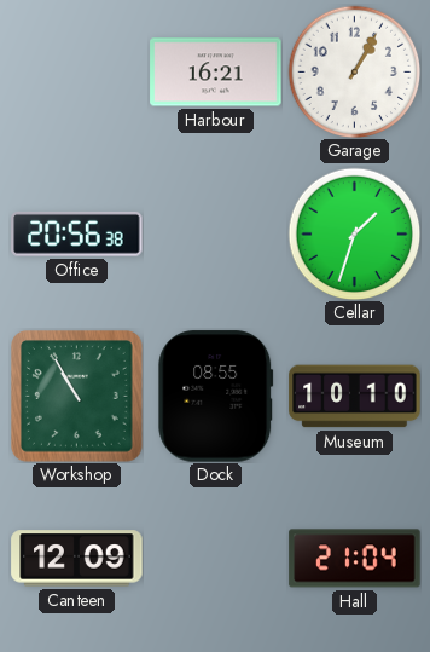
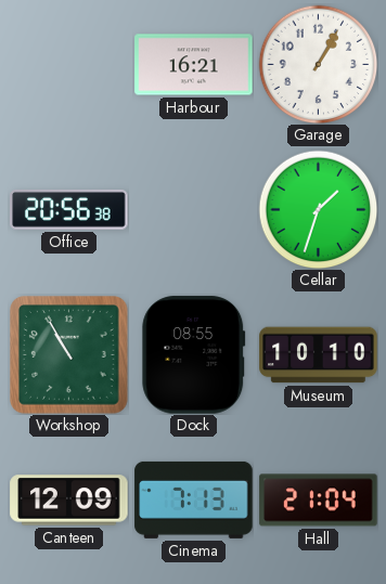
Cinema: none -> 7:13 (194, 499)
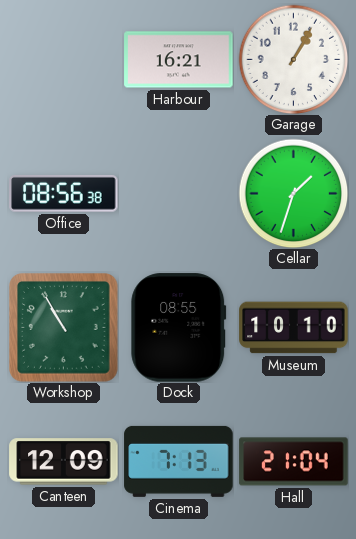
Office: 20:56 -> 08:56 (64, 193)
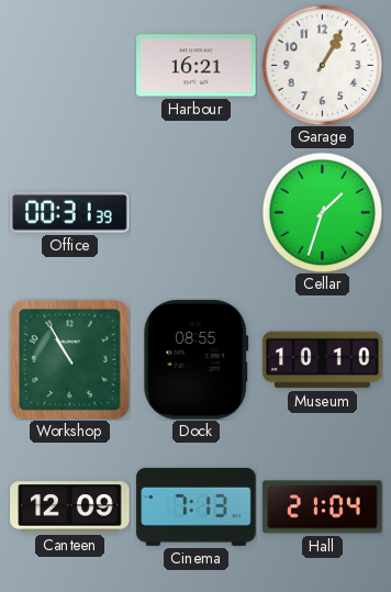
Office: 08:56 -> 00:31 (70, 212)
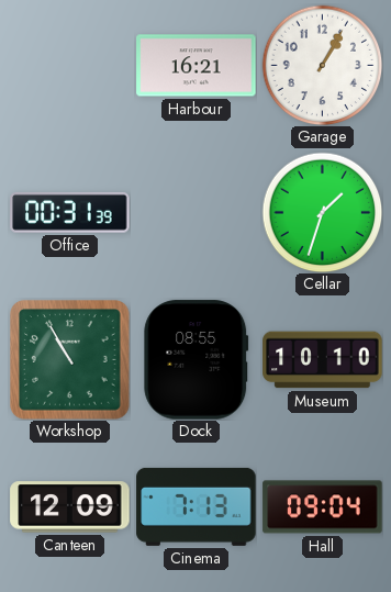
Hall: 21:04 -> 09:04 (323, 507)
